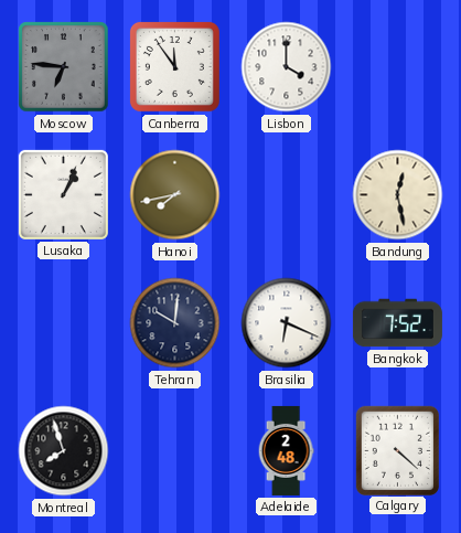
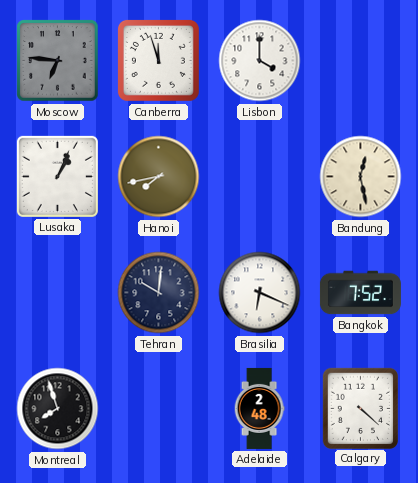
Canberra: 11:54 -> 11:57 (158, 60)
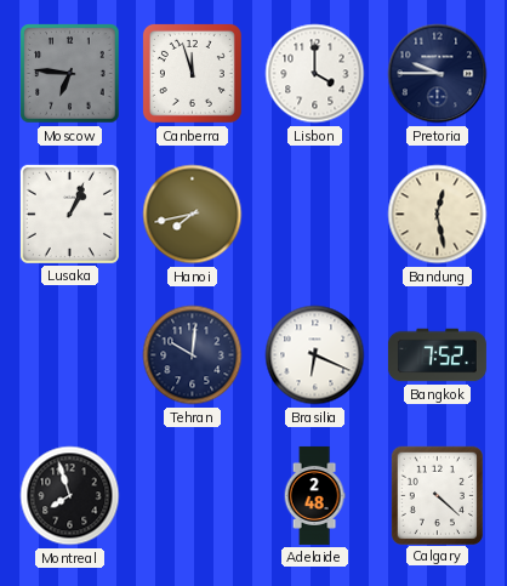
Pretoria: none -> 9:45 (438, 74)
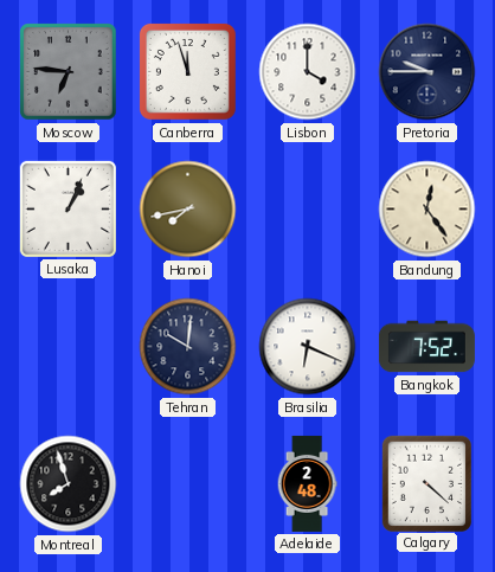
Bandung: 12:28 -> 12:24 (427, 210)
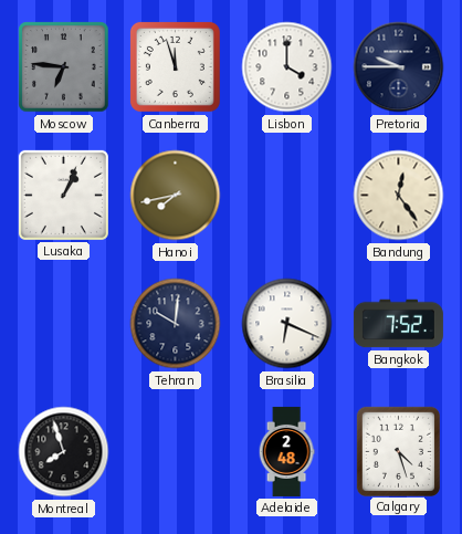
Calgary: 4:22 -> 4:27 (398, 451)
